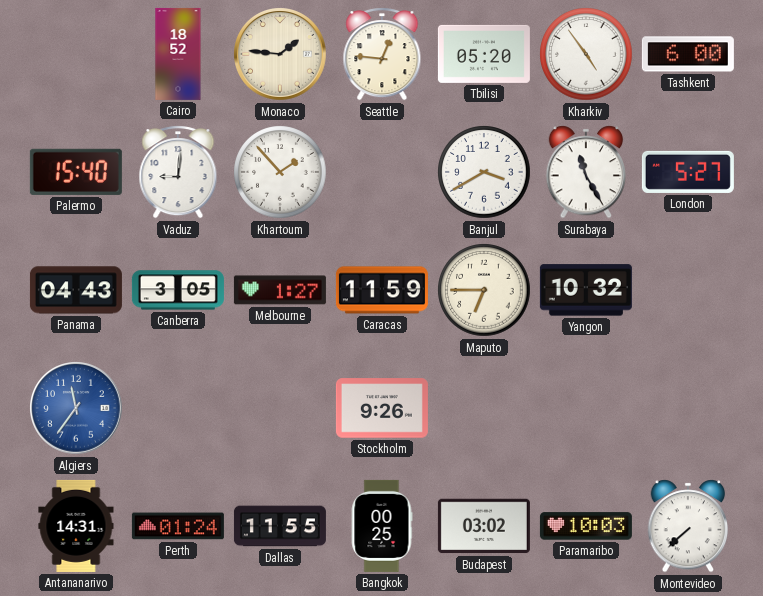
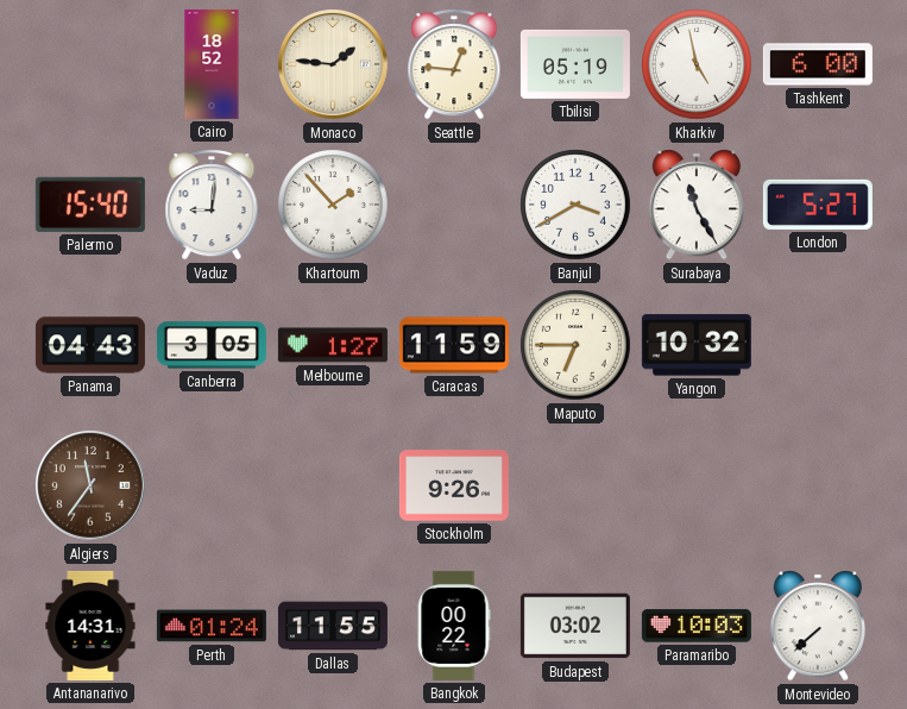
Tbilisi: 05:20 -> 05:19 (575, 64)
Kharkiv: 4:54 -> 4:58 (697, 64)
Algiers dial: blue -> brown (92, 487)
Bangkok: 00:25 -> 00:22 (454, 626)
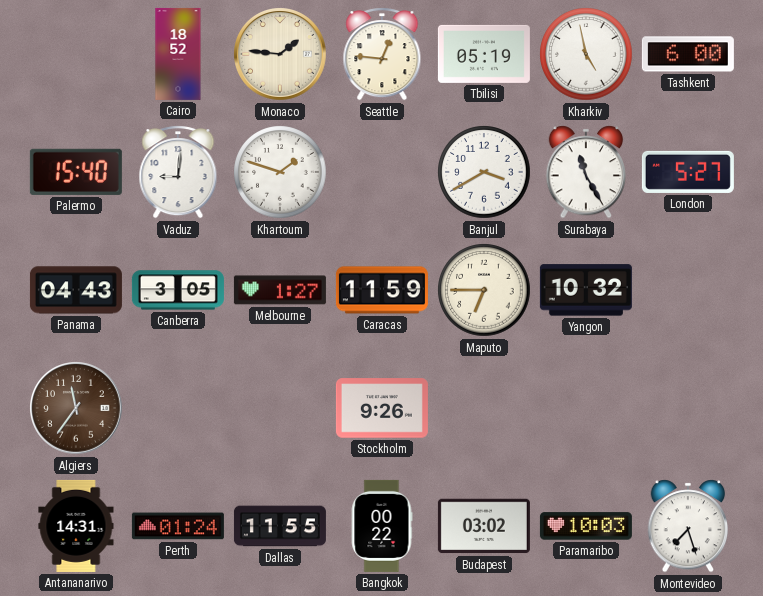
Khartoum: 1:53 -> 1:48 (280, 172)
Montevideo: 7:38 -> 7:27 (688, 526)
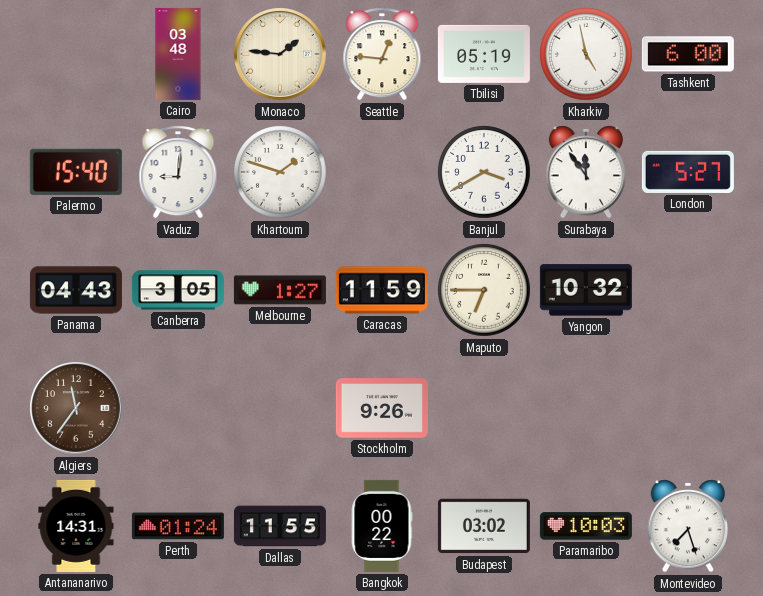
Cairo: 18:52 -> 03:48 (178, 54)
Surabaya: 11:25 -> 11:54 (586, 172)
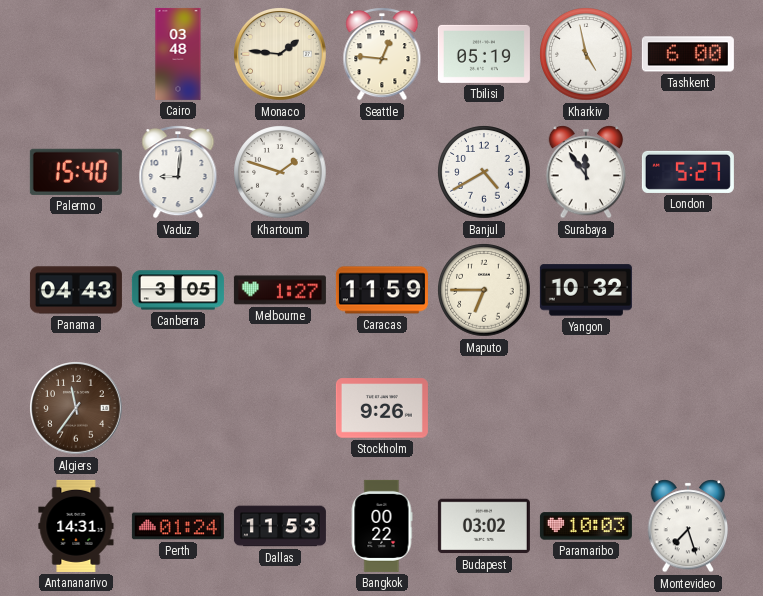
Banjul: 3:40 -> 4:40 (484, 172)
Dallas: 11:55 -> 11:53 (280, 526)
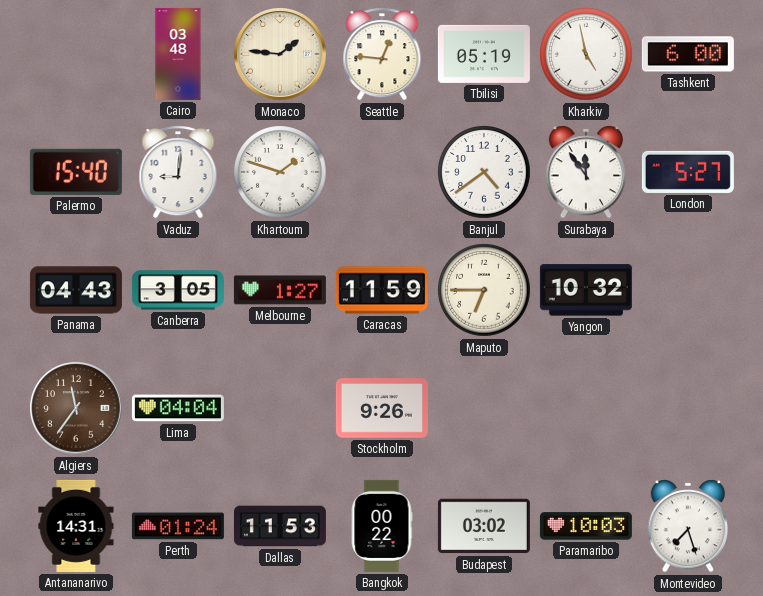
Banjul: 4:40 -> 4:39 (484, 172)
Lima: none -> 04:04 (178, 408)
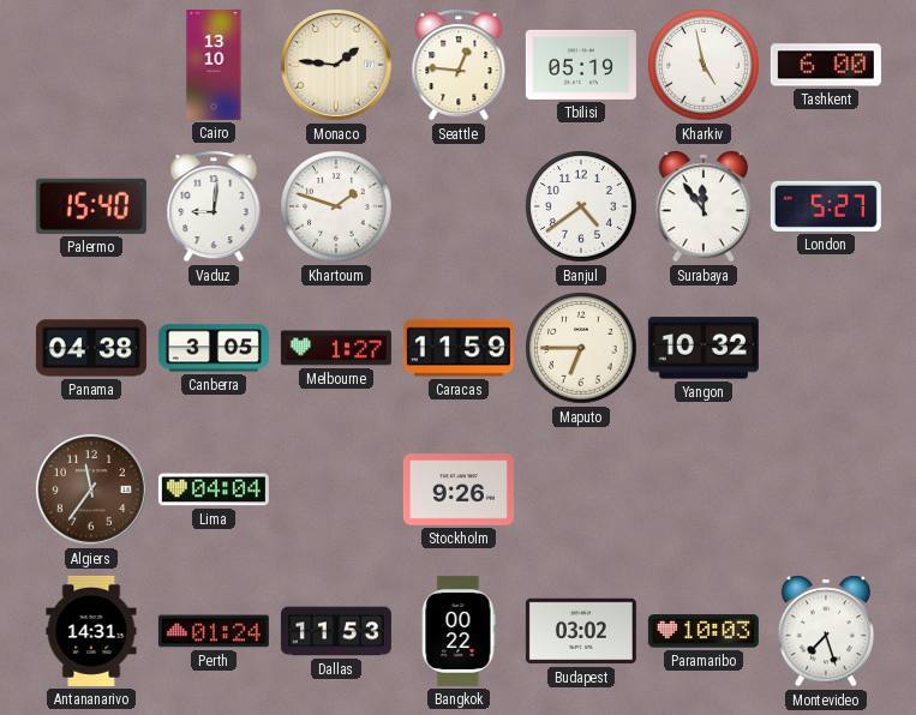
Cairo: 03:48 -> 13:10 (214, 65)
Panama: 04:43 -> 04:38 (91, 348)
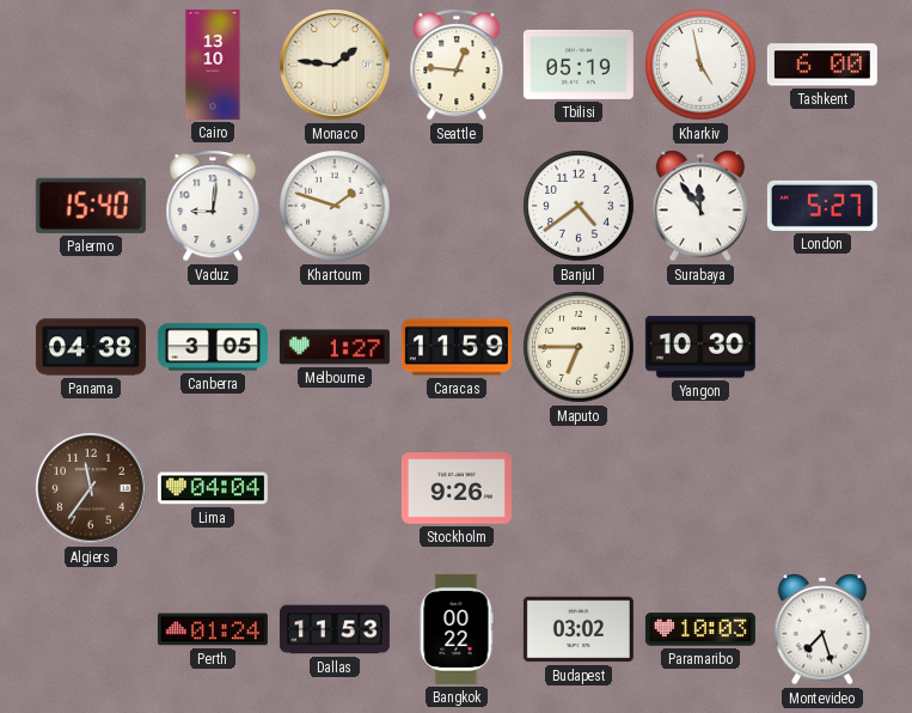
Yangon: 10:32 -> 10:30 (700, 347)
Antananarivo: 14:31 -> none (91, 631)
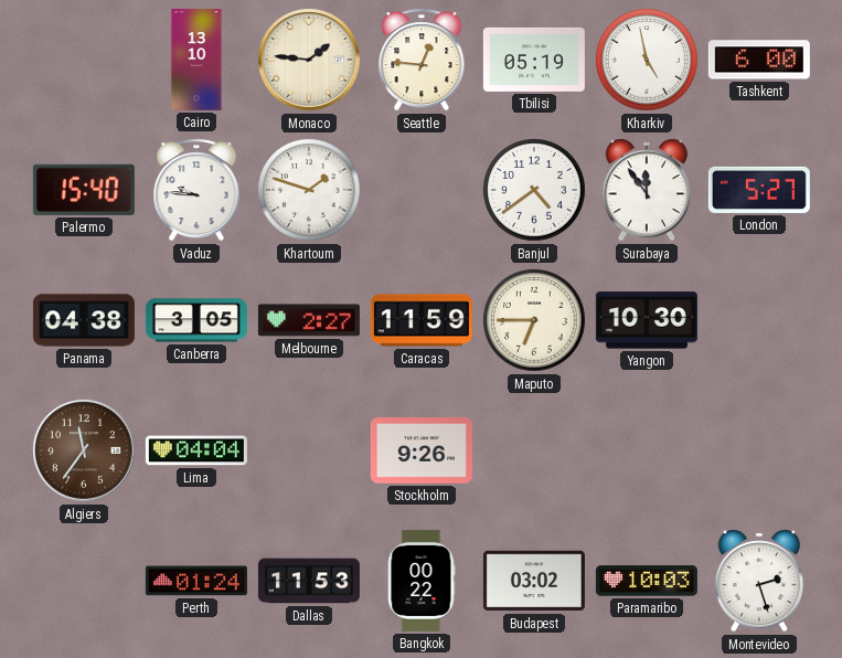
Vaduz: 9:01 -> 9:46 (196, 190)
Melbourne: 1:27 -> 2:27 (309, 320)
Montevideo: 7:27 -> 2:27 (759, 581)
